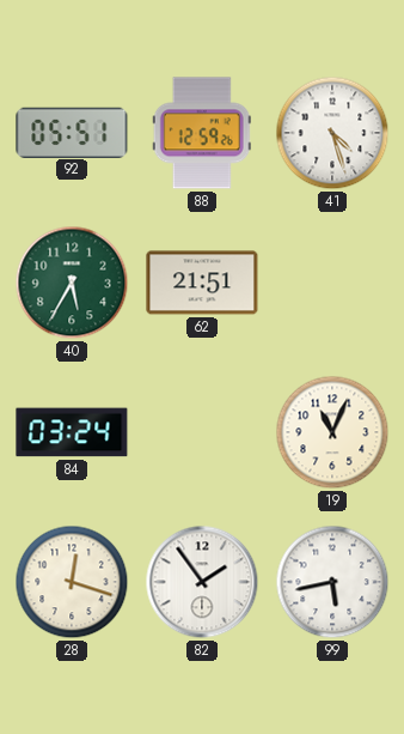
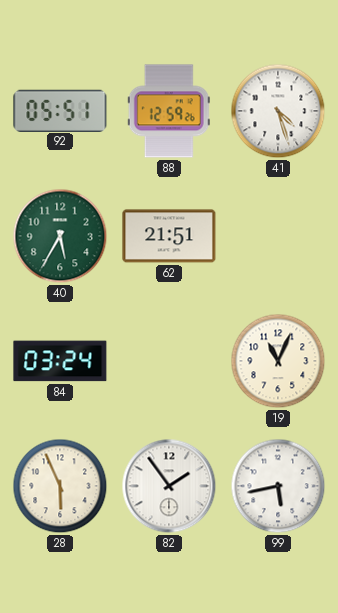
28: 12:18 -> 5:56 (60, 486)
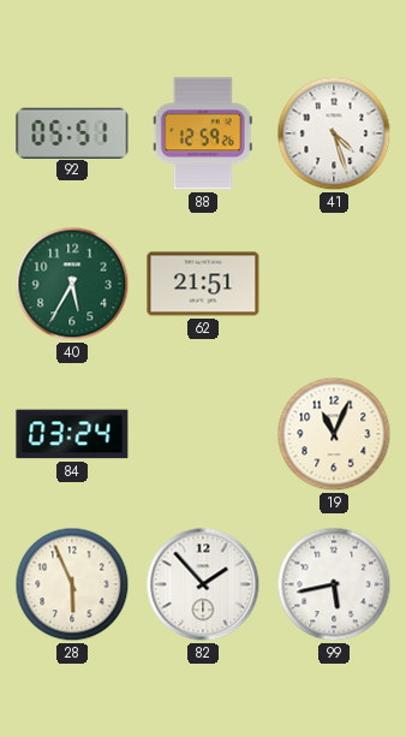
82: 1:54 -> 1:53 (203, 584)
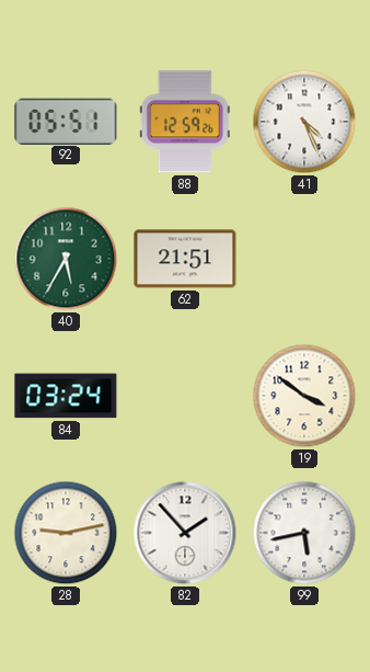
41: 4:27 -> 4:26 (304, 122)
19: 11:04 -> 3:51 (304, 396)
28: 5:56 -> 9:13 (66, 533)
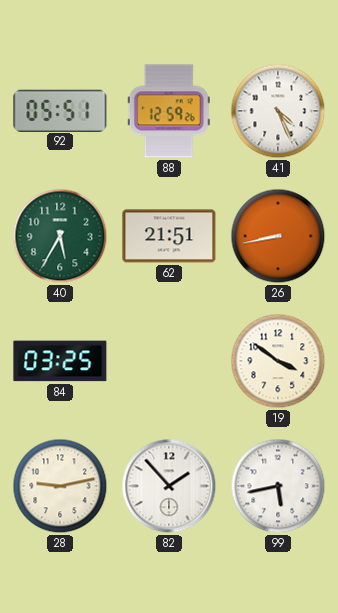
26: none -> 8:43 (278, 236)
84: 03:24 -> 03:25 (60, 361)
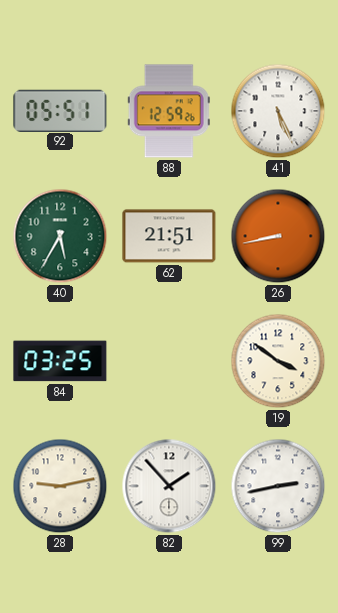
41: 4:26 -> 5:26 (278, 111)
99: 5:43 -> 2:43 (278, 486)
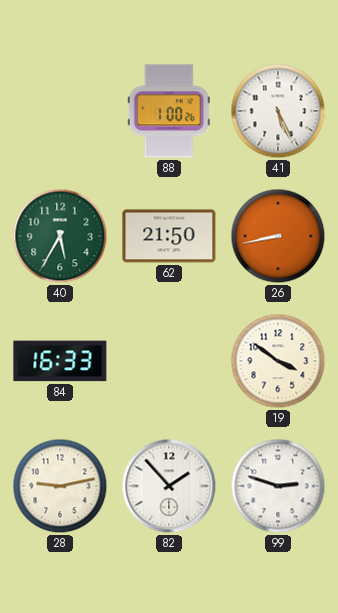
92: 05:51 -> none (60, 110)
88: 12:59 -> 1:00 (169, 111)
62: 21:51 -> 21:50 (169, 236)
84: 03:25 -> 16:33 (60, 361)
99: 2:43 -> 2:48 (278, 486)
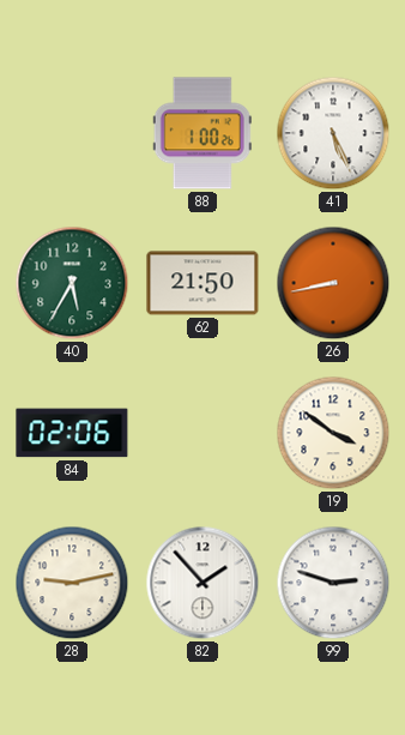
84: 16:33 -> 02:06 (72, 433)
